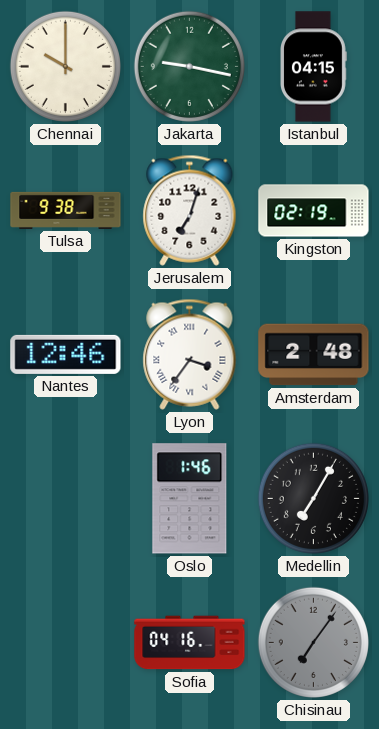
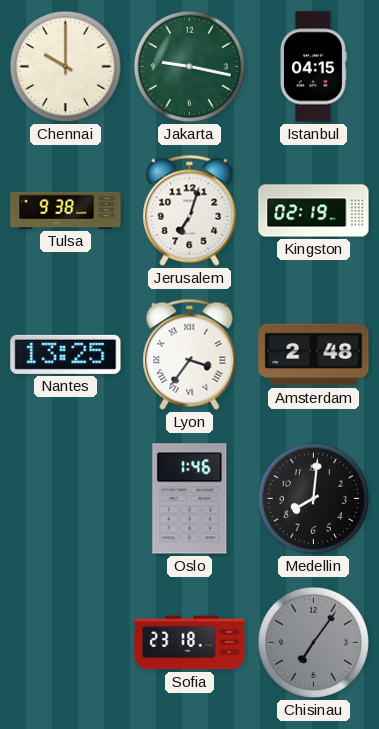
Nantes: 12:46 -> 13:25 (66, 354)
Medellin: 7:05 -> 8:01 (313, 498)
Sofia: 04:16 -> 23:18 (190, 643)
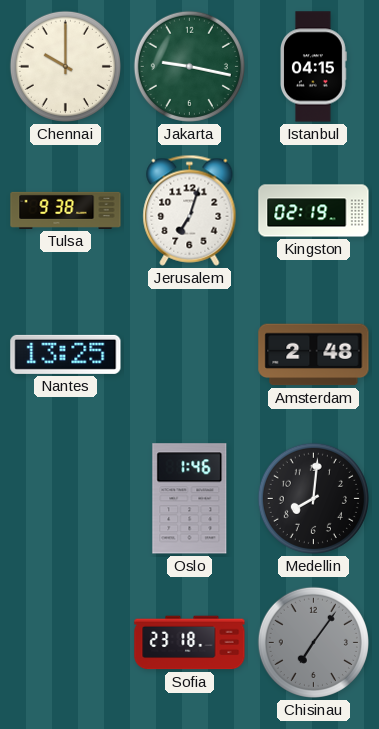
Lyon: 3:36 -> none (190, 354)
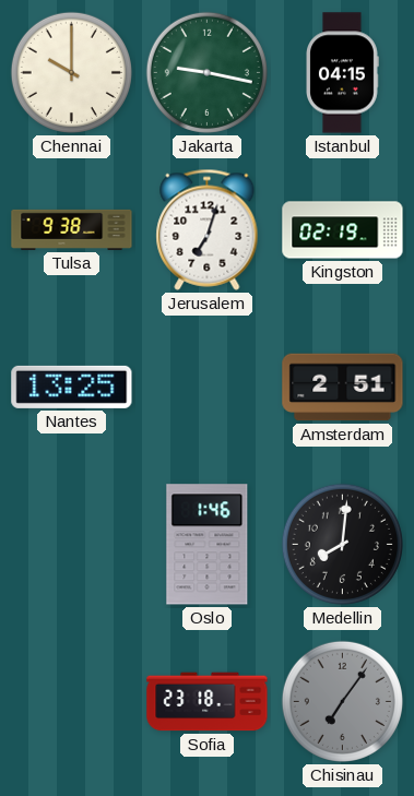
Amsterdam: 2:48 -> 2:51 (343, 388)
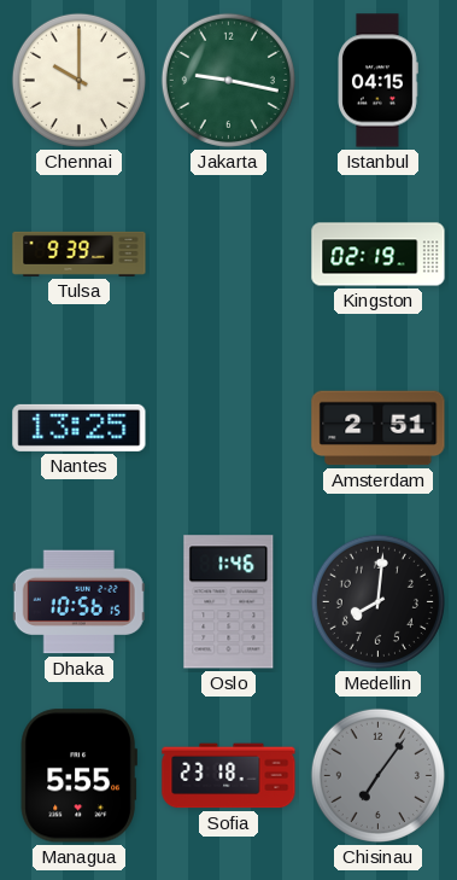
Tulsa: 9:38 -> 9:39 (80, 253)
Jerusalem: 7:03 -> none (208, 229)
Dhaka: none -> 10:56 (78, 602)
Managua: none -> 5:55 (78, 776)
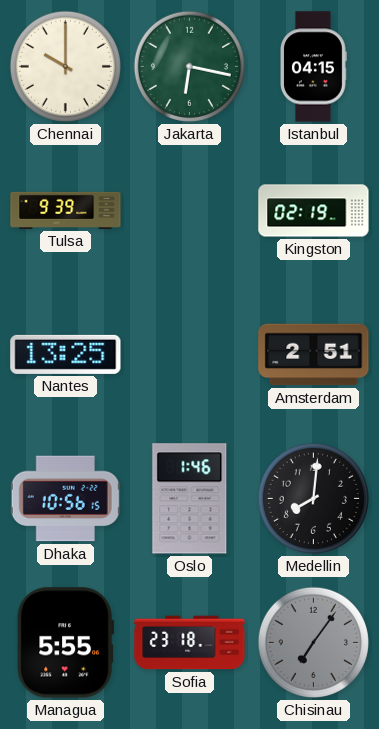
Jakarta: 9:17 -> 6:17 (189, 66)
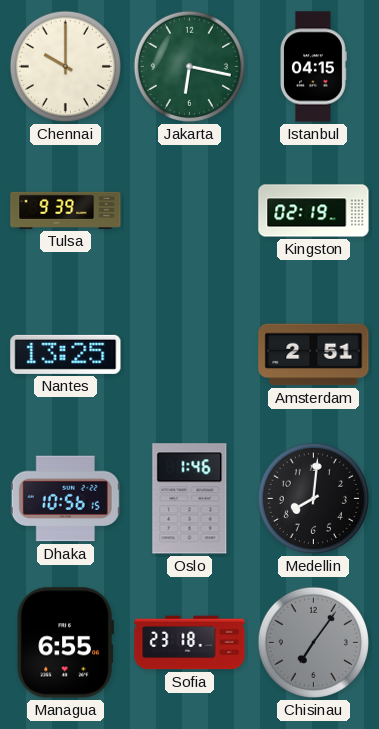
Managua: 5:55 -> 6:55 (65, 643)
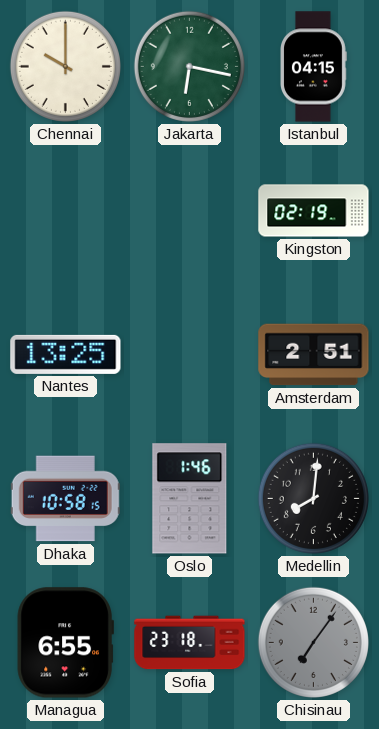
Tulsa: 9:39 -> none (66, 210)
Dhaka: 10:56 -> 10:58 (65, 499)
